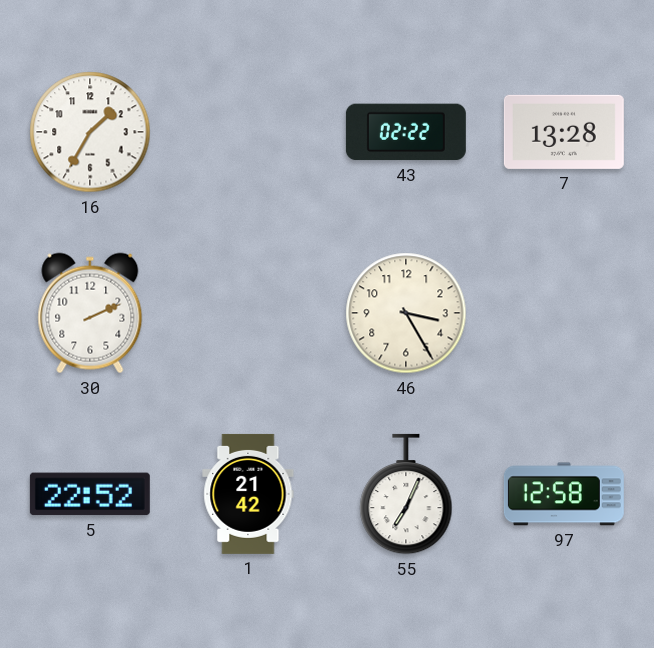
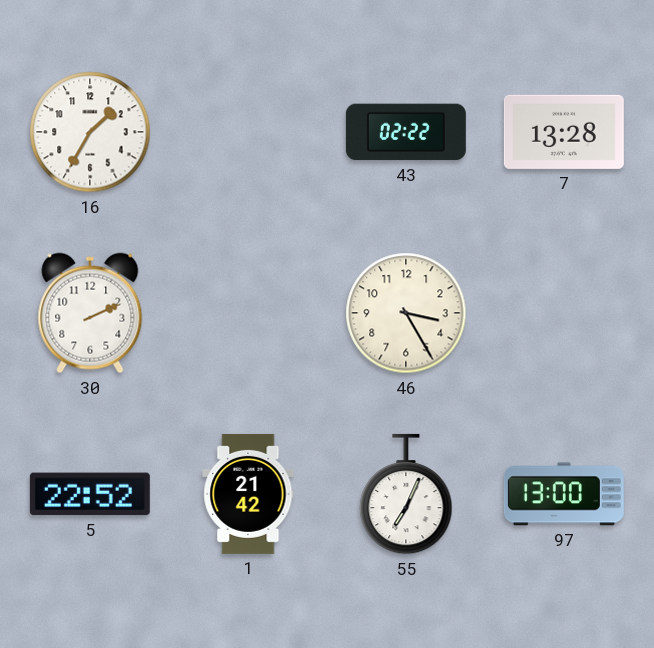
97: 12:58 -> 13:00 (564, 494)
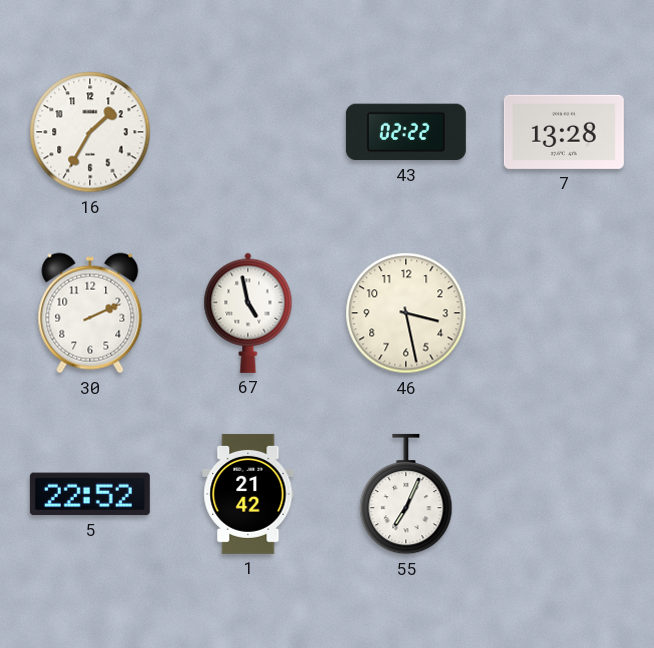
67: none -> 4:58 (248, 313)
46: 3:25 -> 3:28 (406, 313)
97: 13:00 -> none (564, 494)
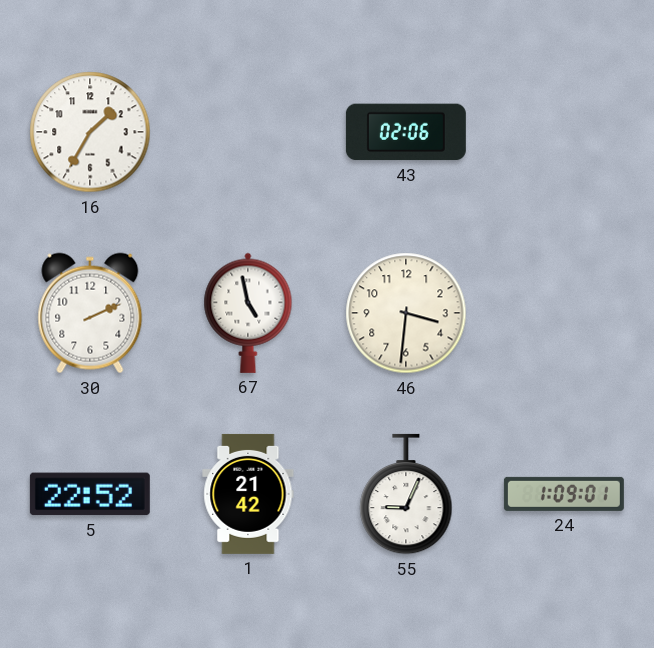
43: 02:22 -> 02:06 (406, 132)
7: 13:28 -> none (564, 132)
46: 3:28 -> 3:31 (406, 313)
55: 7:04 -> 9:04 (406, 494)
24: none -> 1:09 (564, 494)
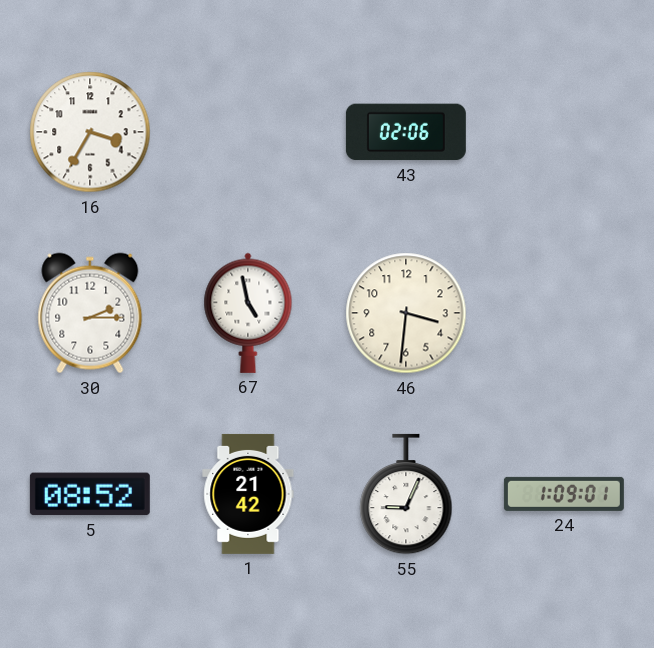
16: 1:35 -> 3:35 (90, 132)
30: 2:11 -> 2:15 (90, 313)
5: 22:52 -> 08:52 (90, 494)
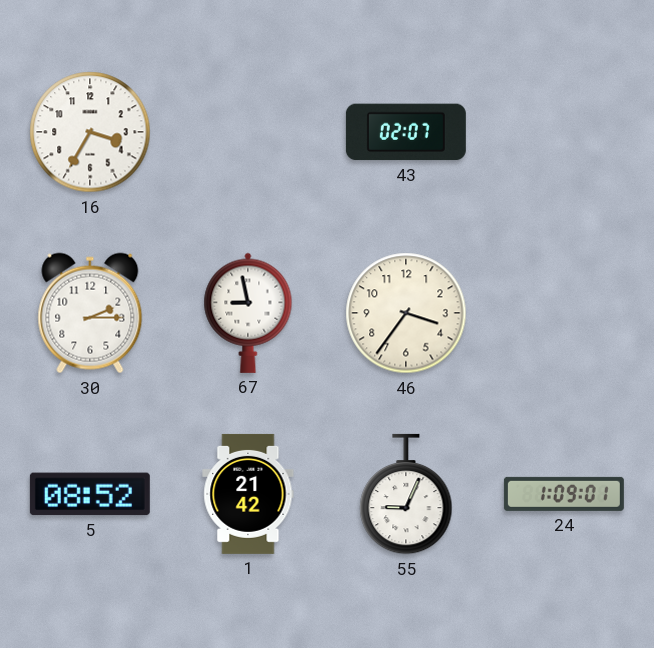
43: 02:06 -> 02:07 (406, 132)
67: 4:58 -> 8:58 (248, 313)
46: 3:31 -> 3:36 (406, 313)
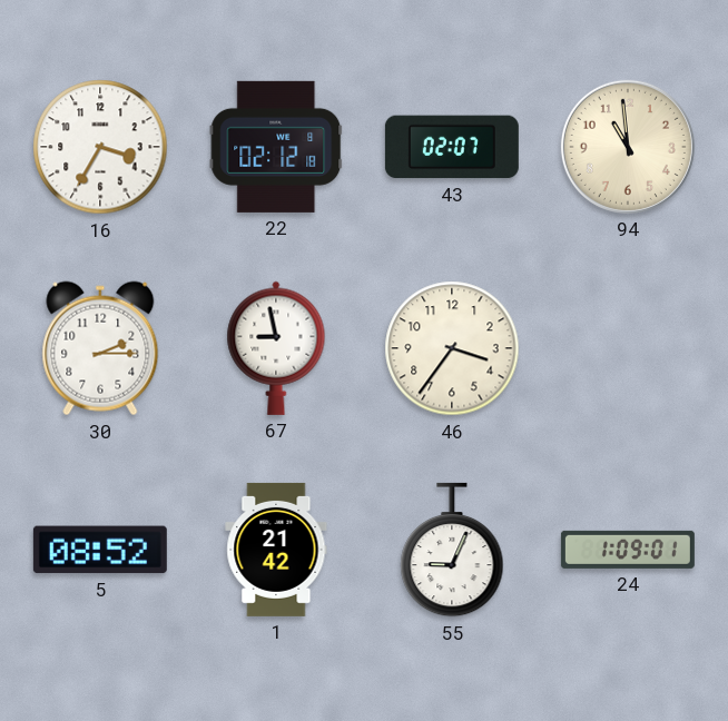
22: none -> 02:12 (276, 147)
94: none -> 10:59 (628, 147)
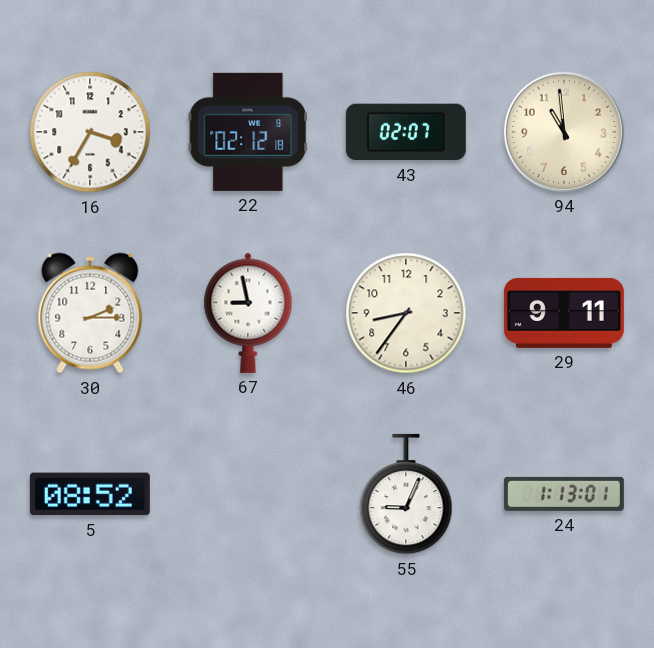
46: 3:36 -> 8:36 (406, 313)
29: none -> 9:11 (564, 313)
1: 21:42 -> none (276, 550)
24: 1:09 -> 1:13 (564, 494)
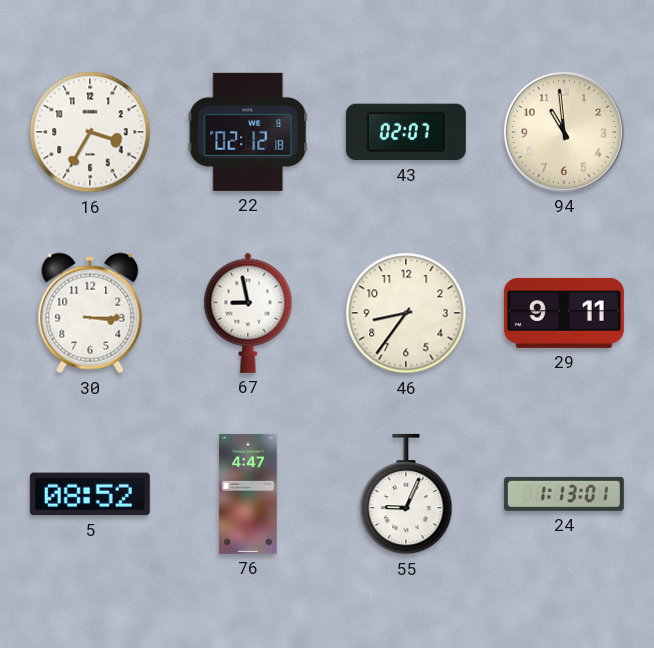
30: 2:15 -> 3:15 (90, 313)
76: none -> 4:47 (248, 494)
